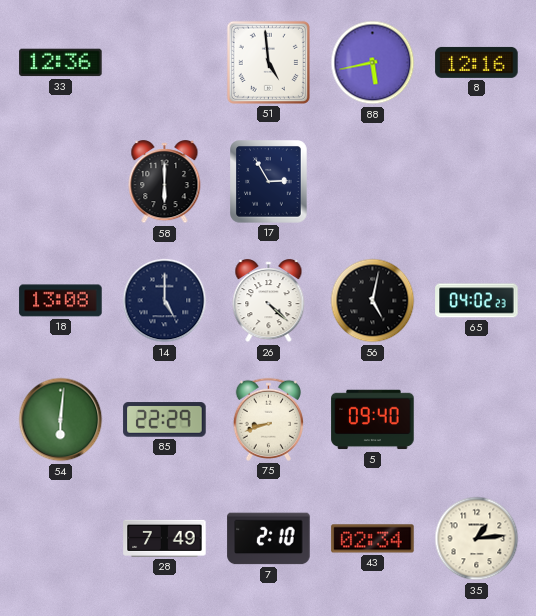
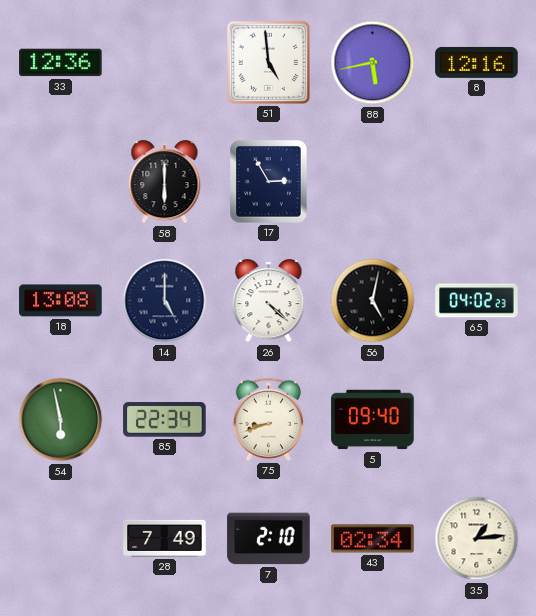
54: 6:01 -> 5:58 (61, 420)
85: 22:29 -> 22:34 (165, 420)
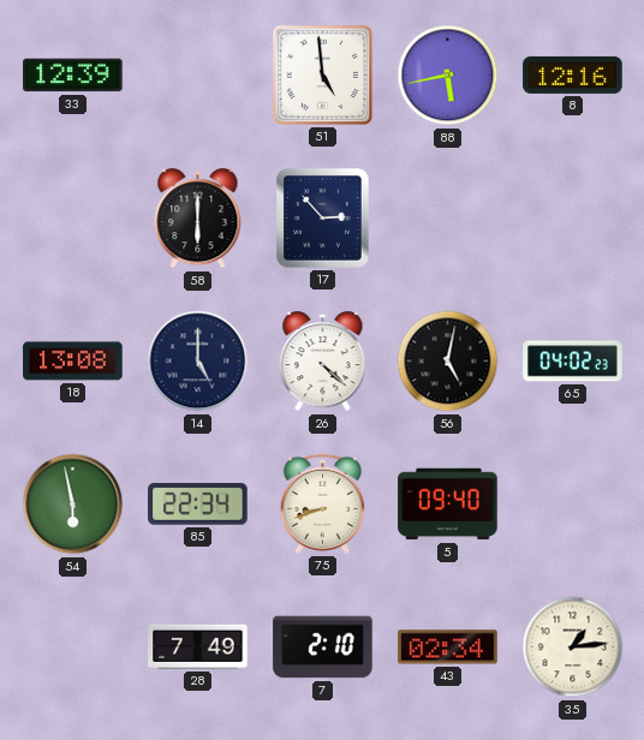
33: 12:36 -> 12:39 (73, 76)
17: 2:55 -> 2:53 (323, 219)
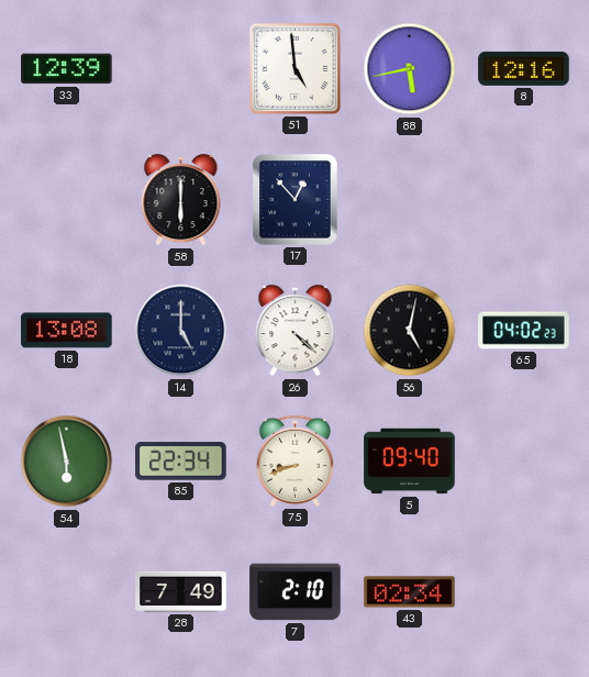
17: 2:53 -> 12:53 (296, 200)
35: 1:14 -> none (573, 647)
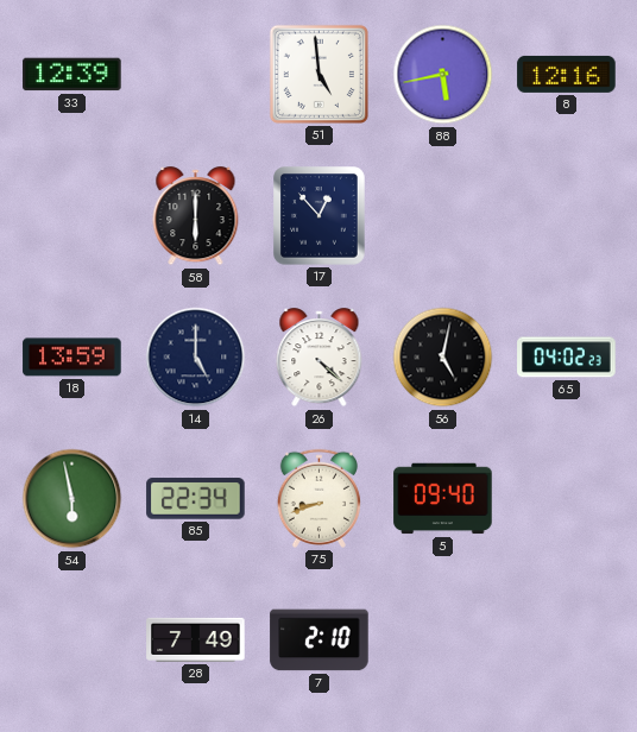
18: 13:08 -> 13:59 (72, 358)
43: 02:34 -> none (410, 592)
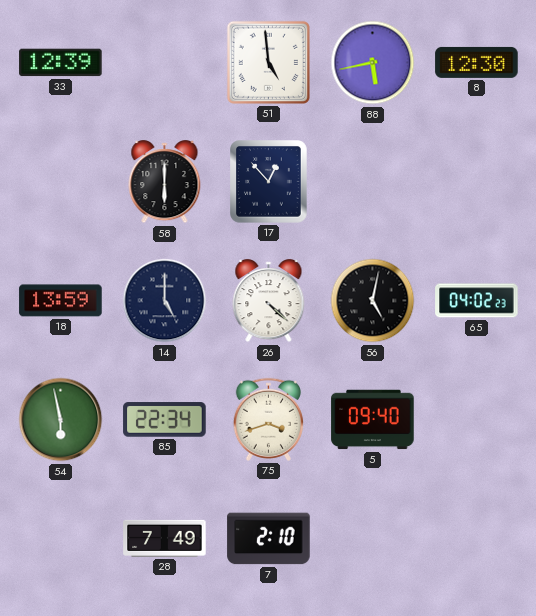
8: 12:16 -> 12:30 (477, 62)
75: 8:42 -> 3:42 (268, 419)
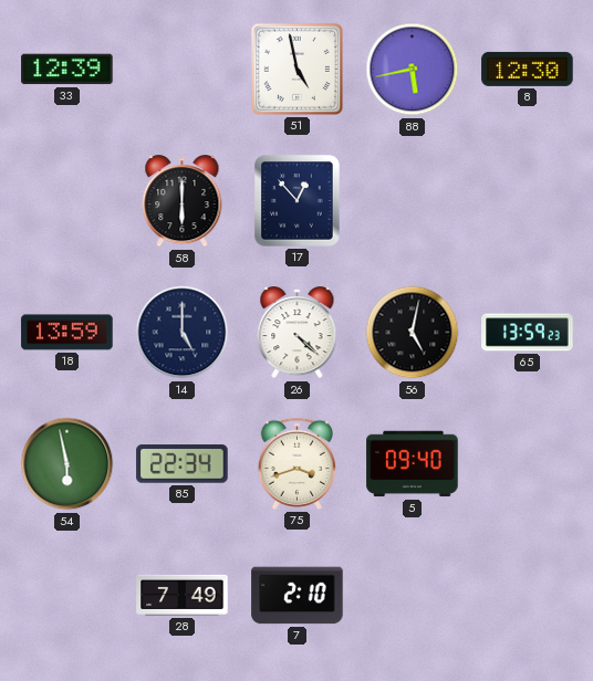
51: 4:59 -> 4:58 (296, 69)
65: 04:02 -> 13:59 (528, 333)
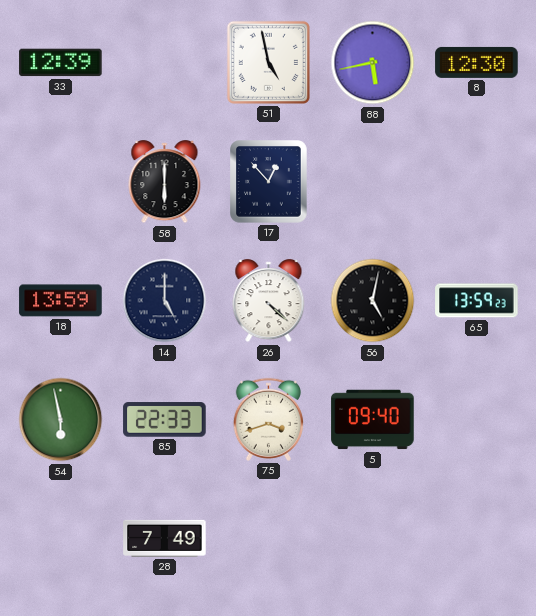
85: 22:34 -> 22:33 (165, 420)
7: 2:10 -> none (298, 596)
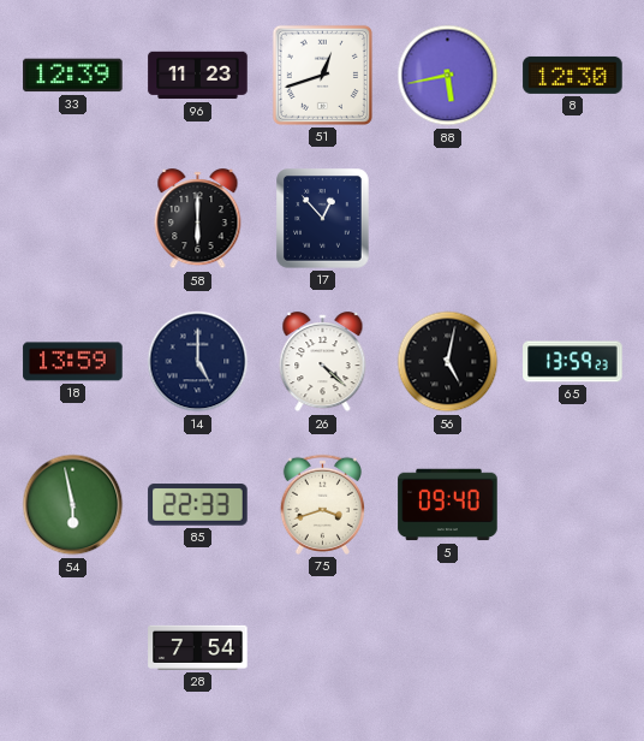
96: none -> 11:23 (198, 76)
51: 4:58 -> 12:42 (322, 75)
28: 7:49 -> 7:54 (198, 647)
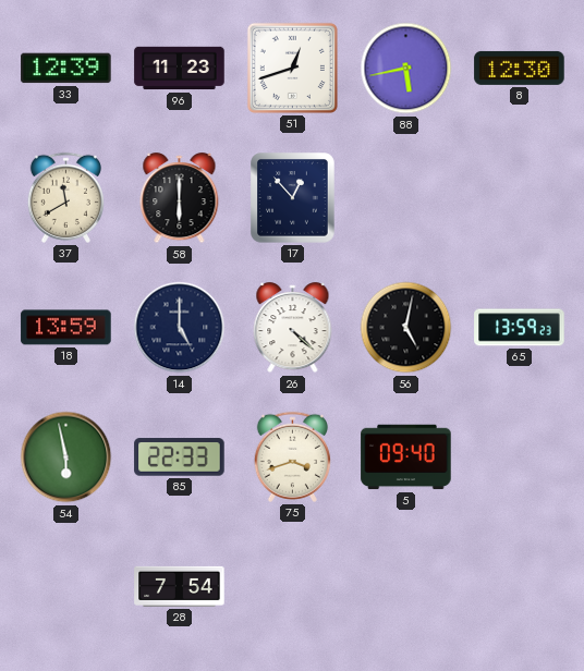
37: none -> 11:40 (65, 197)
